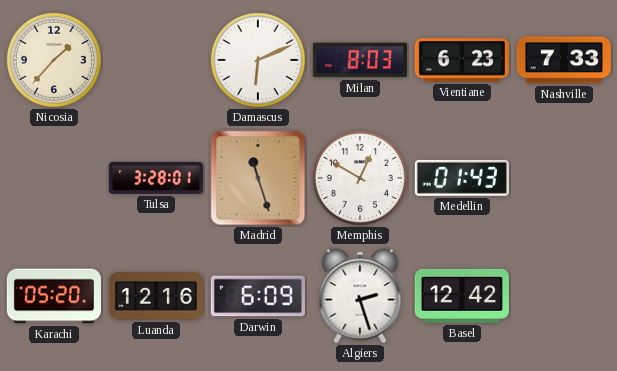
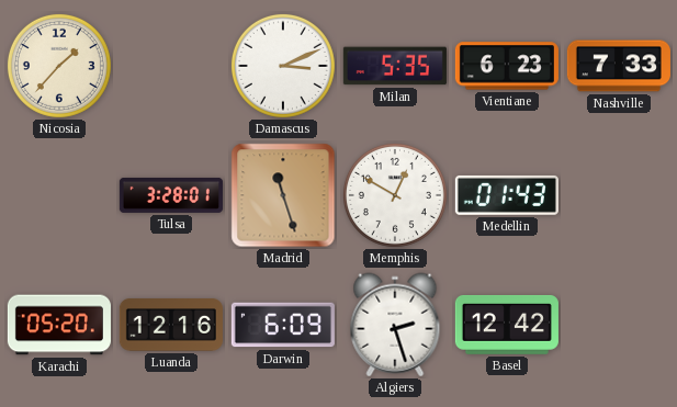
Damascus: 6:11 -> 3:11 (283, 66)
Milan: 8:03 -> 5:35 (395, 66)
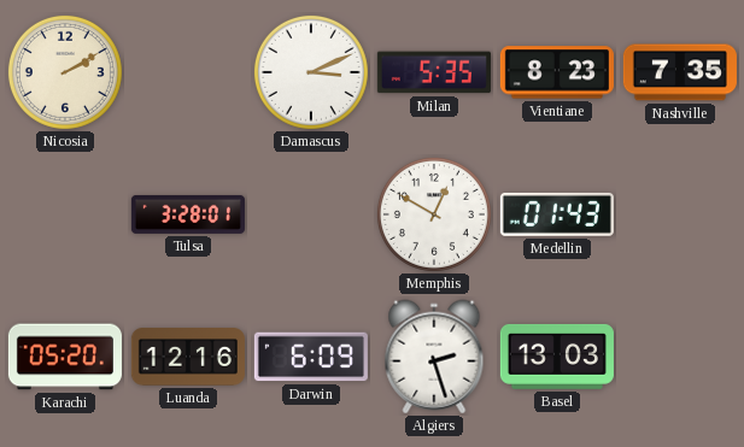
Nicosia: 1:37 -> 2:10 (65, 72)
Vientiane: 6:23 -> 8:23 (557, 72)
Nashville: 7:33 -> 7:35 (680, 72)
Madrid: 11:27 -> none (283, 195)
Basel: 12:42 -> 13:03 (557, 357)
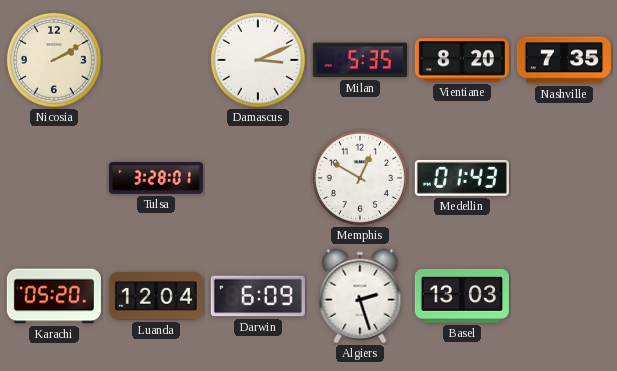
Vientiane: 8:23 -> 8:20 (462, 60)
Luanda: 12:16 -> 12:04 (156, 296)
